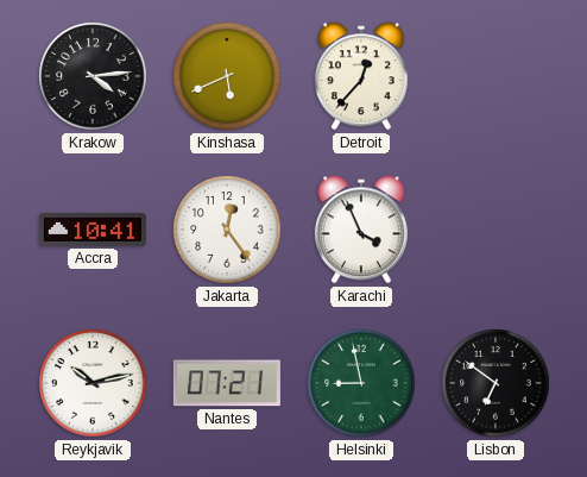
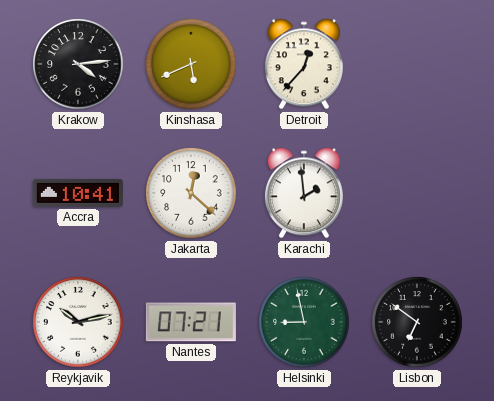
Jakarta: 12:24 -> 12:22 (191, 193)
Karachi: 3:56 -> 1:59 (304, 193)
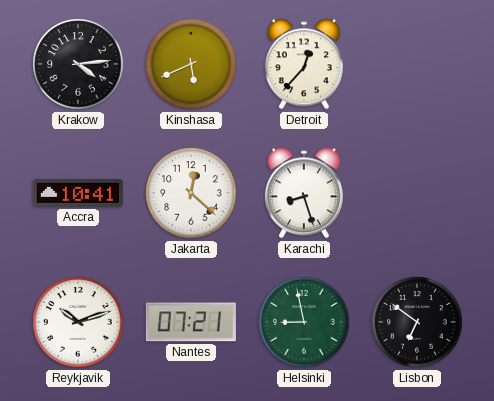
Karachi: 1:59 -> 8:27 (304, 193)
Reykjavik: 10:13 -> 10:12 (78, 322)
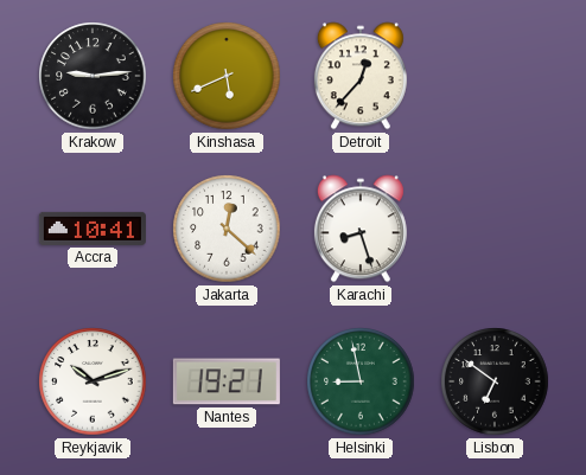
Krakow: 4:14 -> 9:14 (93, 76)
Nantes: 07:21 -> 19:21 (227, 381)
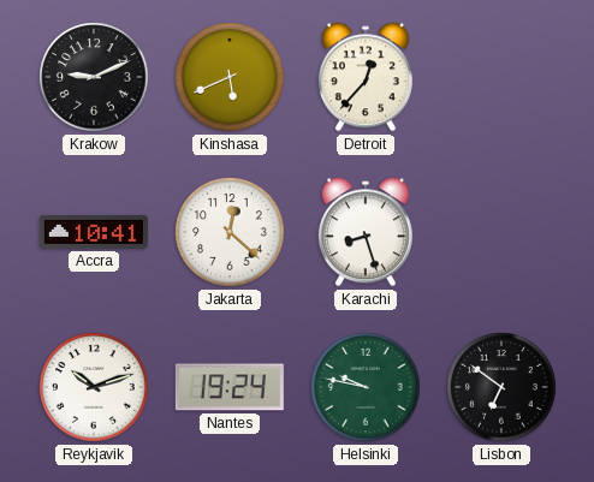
Krakow: 9:14 -> 9:11 (94, 77)
Nantes: 19:21 -> 19:24 (230, 387)
Helsinki: 8:58 -> 9:47 (366, 387)
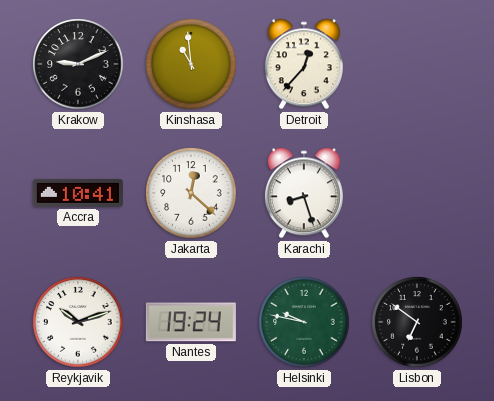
Kinshasa: 5:41 -> 10:59 (191, 64)
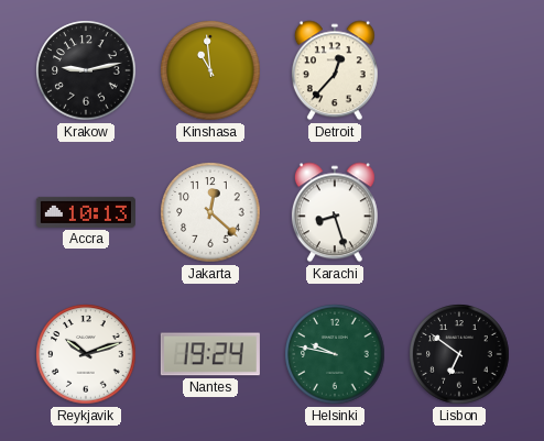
Krakow: 9:11 -> 9:13 (86, 70)
Accra: 10:41 -> 10:13 (86, 212)
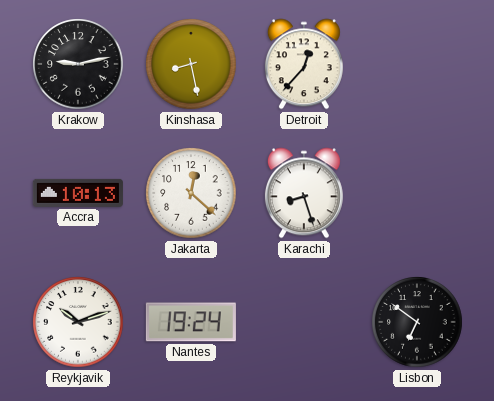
Kinshasa: 10:59 -> 8:28 (191, 64)
Helsinki: 9:47 -> none (335, 354)
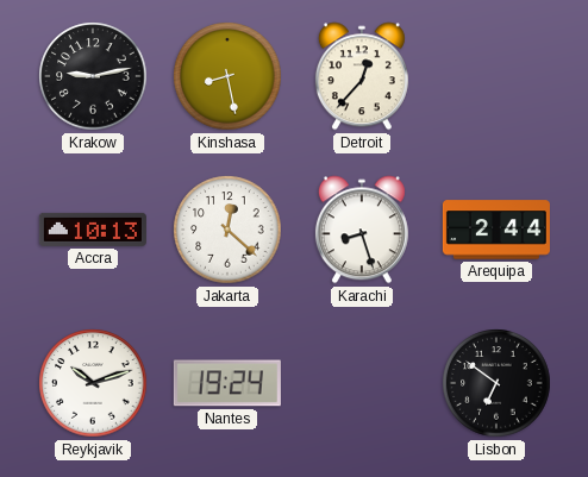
Arequipa: none -> 2:44 (496, 230)
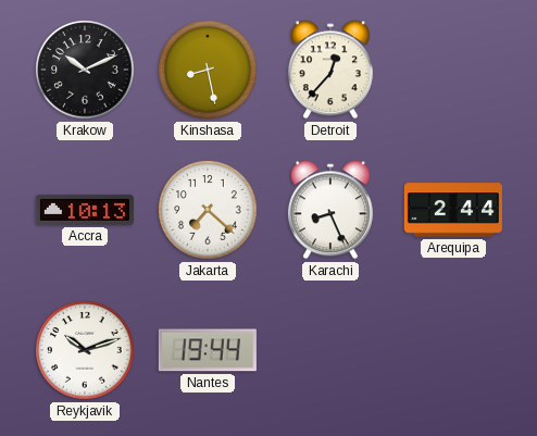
Krakow: 9:13 -> 10:11 (85, 70)
Jakarta: 12:22 -> 7:22 (208, 210)
Karachi: 8:27 -> 8:26 (330, 210)
Nantes: 19:24 -> 19:44 (208, 350)
Lisbon: 6:51 -> none (496, 383)
